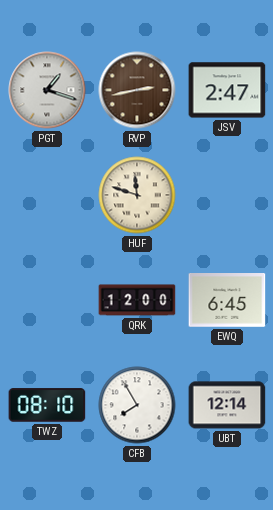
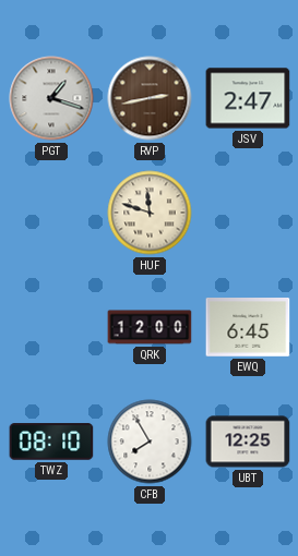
UBT: 12:14 -> 12:25 (248, 442)
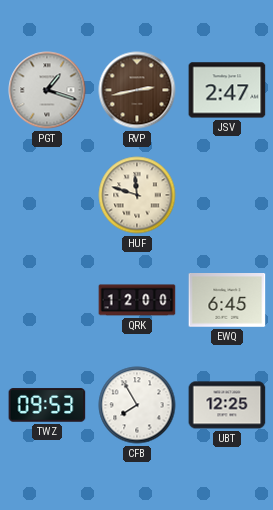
TWZ: 08:10 -> 09:53 (47, 405)
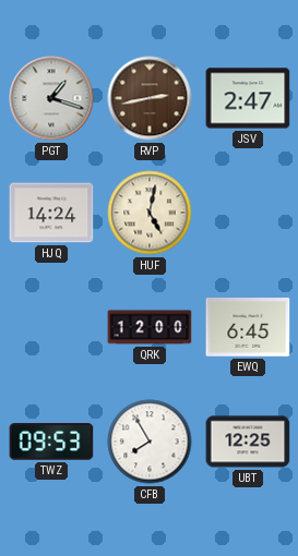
HJQ: none -> 14:24 (51, 213)
HUF: 11:48 -> 5:02 (150, 213)
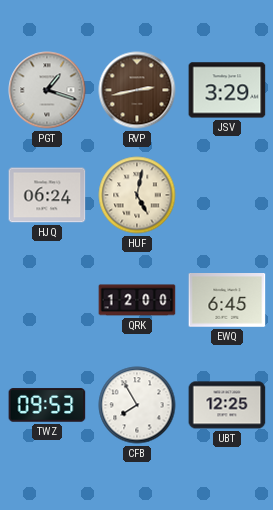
JSV: 2:47 -> 3:29 (227, 90)
HJQ: 14:24 -> 06:24 (47, 195)
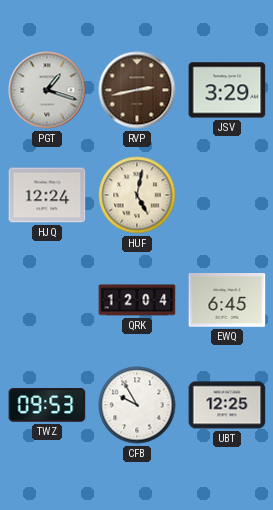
HJQ: 06:24 -> 12:24 (47, 195)
QRK: 12:00 -> 12:04 (137, 300)
CFB: 7:55 -> 9:55 (137, 405)
